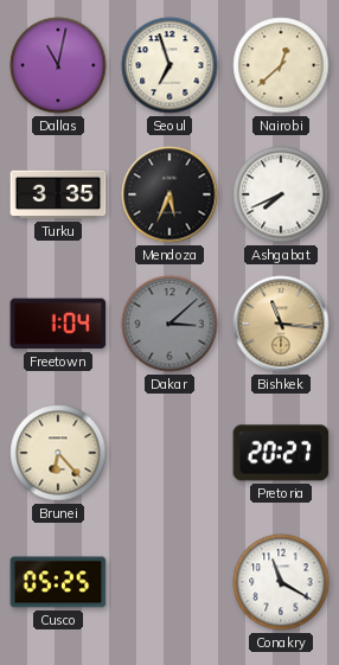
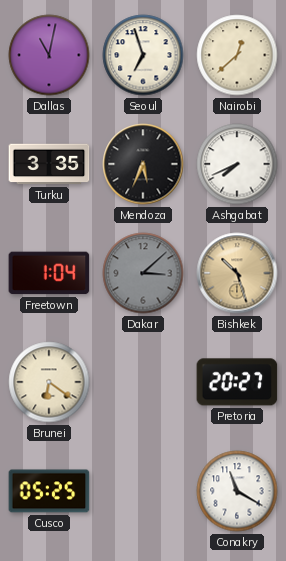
Bishkek: 11:16 -> 10:27 (237, 273)
Brunei: 6:23 -> 6:21 (49, 382)
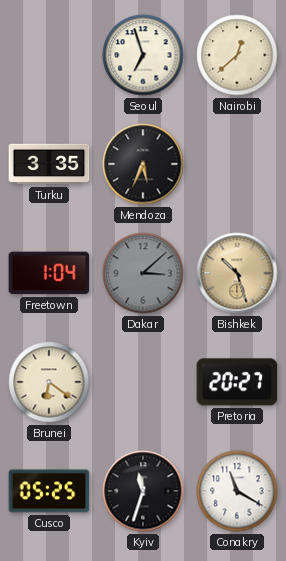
Dallas: 11:02 -> none (49, 55)
Ashgabat: 7:41 -> none (237, 164)
Kyiv: none -> 11:33 (143, 491)
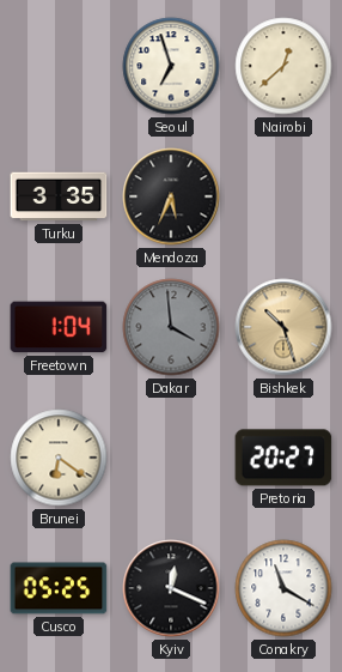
Dakar: 3:08 -> 3:59 (171, 327)
Kyiv: 11:33 -> 12:19 (171, 588)
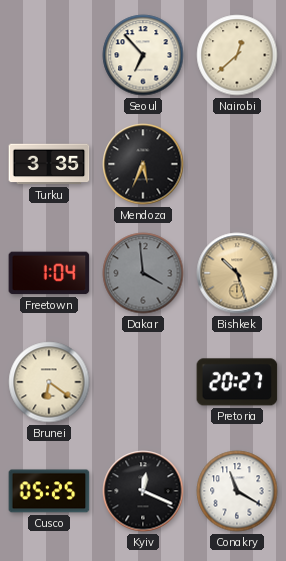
Seoul: 6:57 -> 6:53 (143, 55)
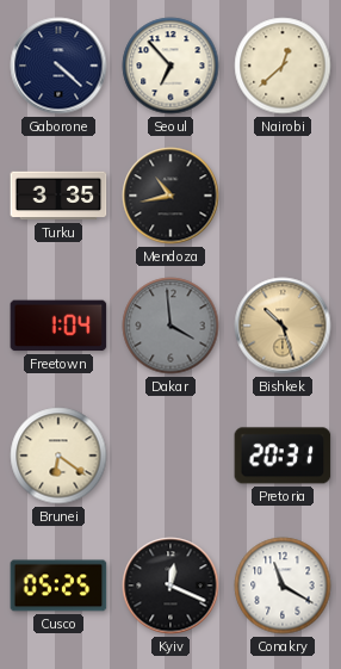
Gaborone: none -> 4:22 (58, 66)
Mendoza: 5:34 -> 10:43 (170, 196)
Pretoria: 20:27 -> 20:31 (283, 456)
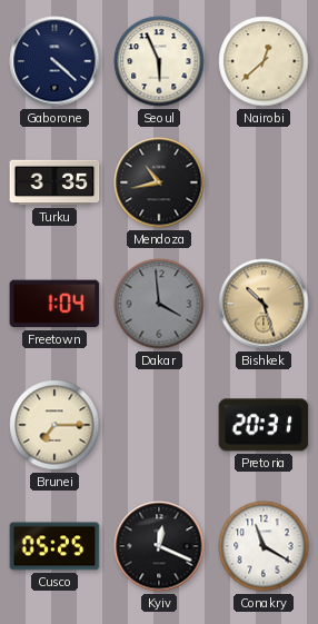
Seoul: 6:53 -> 5:56 (159, 61)
Brunei: 6:21 -> 7:15 (54, 425)
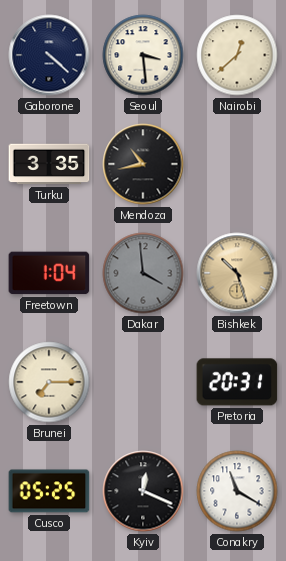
Seoul: 5:56 -> 3:29 (143, 55)
